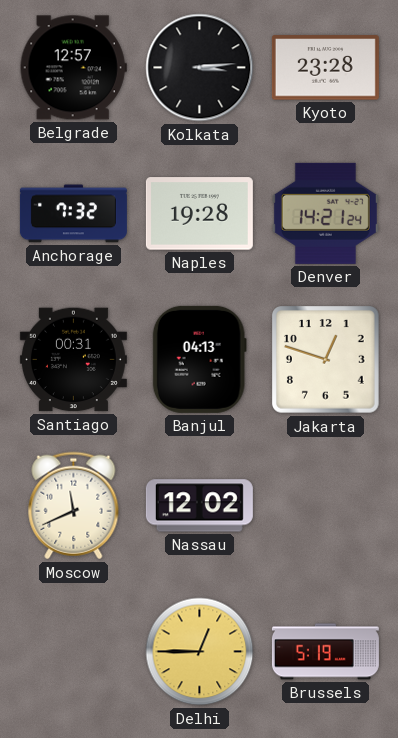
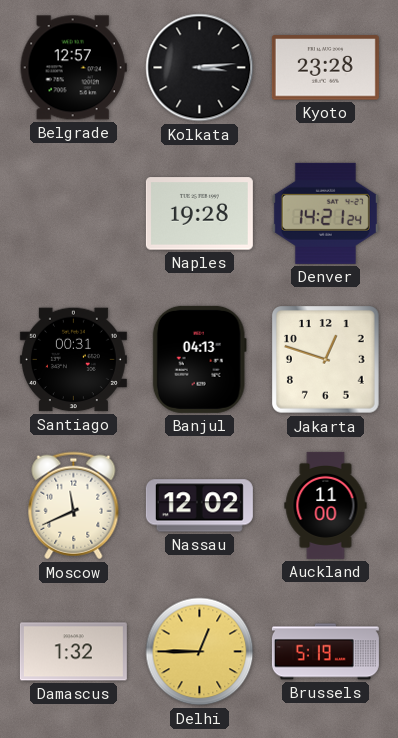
Anchorage: 7:32 -> none (73, 214)
Auckland: none -> 11:00 (326, 505)
Damascus: none -> 1:32 (73, 652)
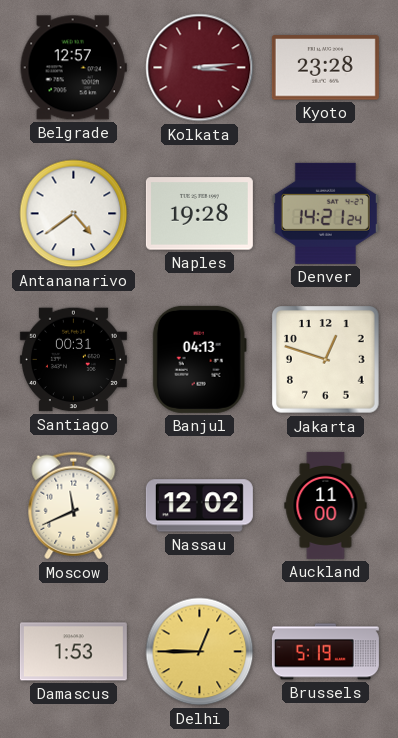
Kolkata dial: black -> burgundy (200, 68)
Antananarivo: none -> 4:39 (74, 214)
Damascus: 1:32 -> 1:53 (73, 652)
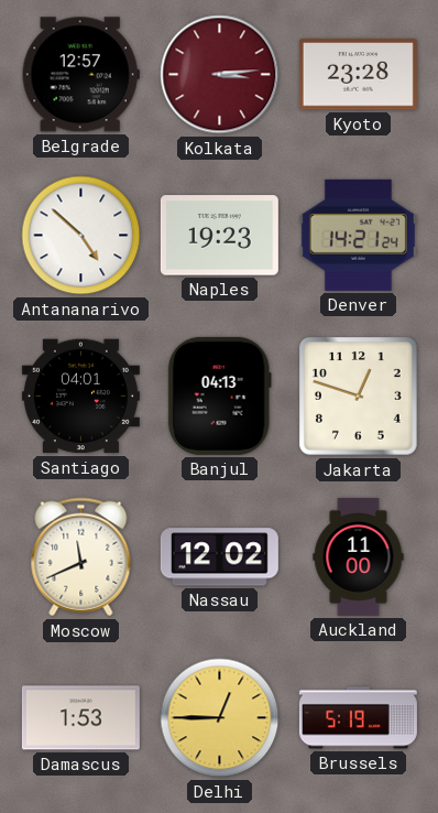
Antananarivo: 4:39 -> 4:52 (81, 236)
Naples: 19:28 -> 19:23 (219, 236)
Santiago: 00:31 -> 04:01 (80, 397)
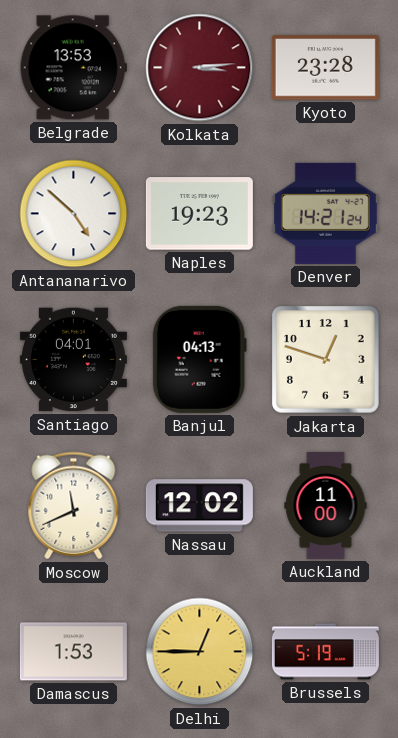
Belgrade: 12:57 -> 13:53 (73, 68)
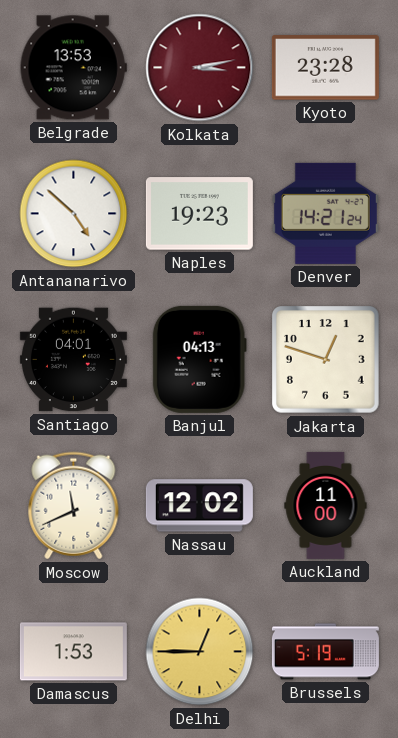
Kolkata: 3:14 -> 3:13 (200, 68)
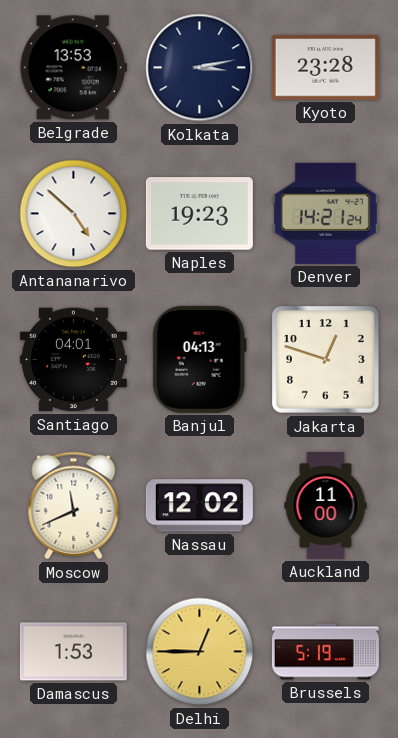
Kolkata dial: burgundy -> navy (200, 68)
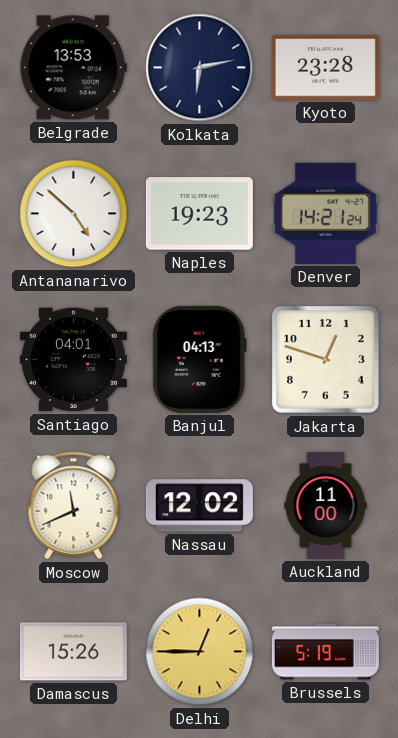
Kolkata: 3:13 -> 6:13 (200, 68)
Damascus: 1:53 -> 15:26 (73, 652)
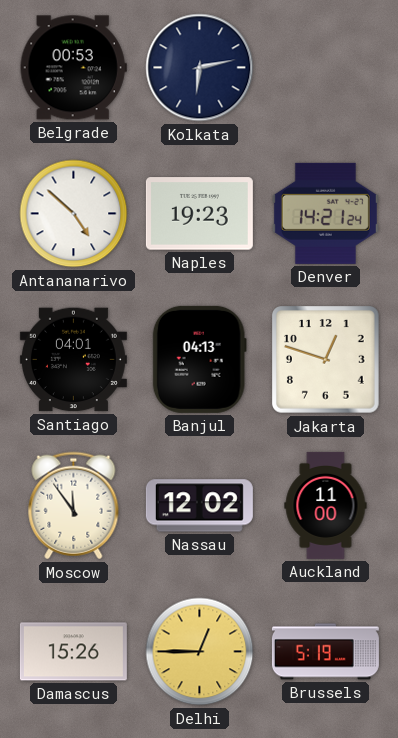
Belgrade: 13:53 -> 00:53 (73, 68)
Kyoto: 23:28 -> none (325, 68)
Moscow: 11:41 -> 11:54 (74, 506)
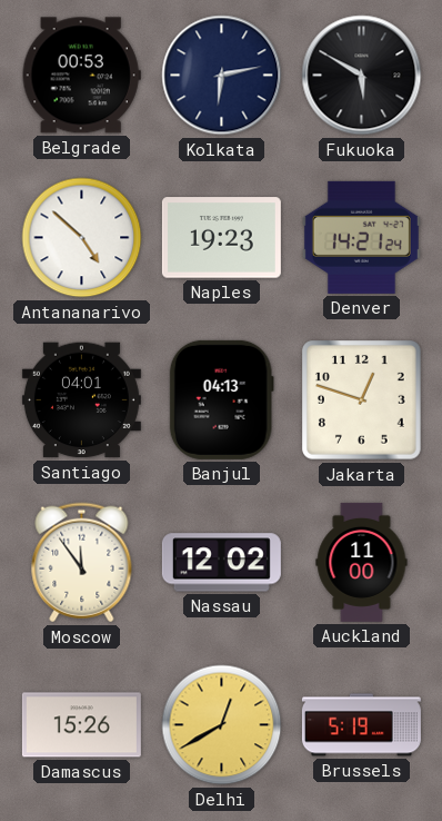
Fukuoka: none -> 5:50 (362, 76)
Delhi: 12:45 -> 12:40 (222, 725)
